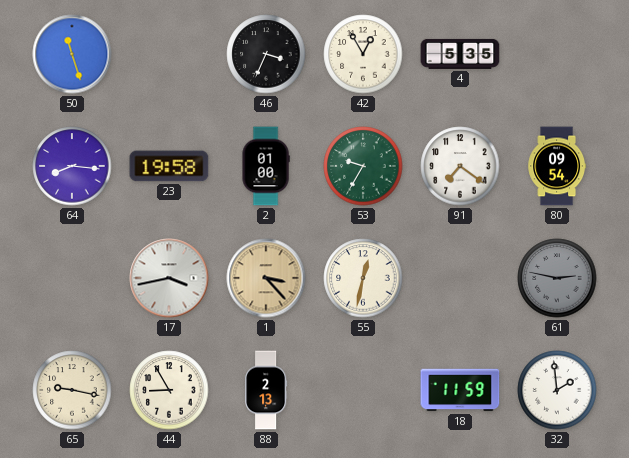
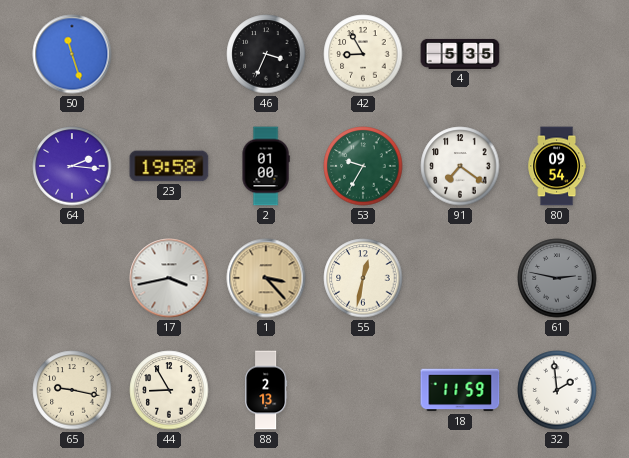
42: 12:55 -> 8:55 (363, 54)
64: 8:16 -> 2:16 (72, 166)
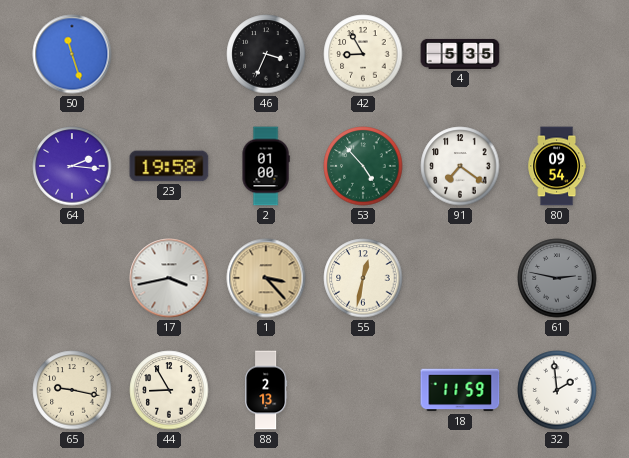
53: 9:35 -> 4:53 (363, 166)
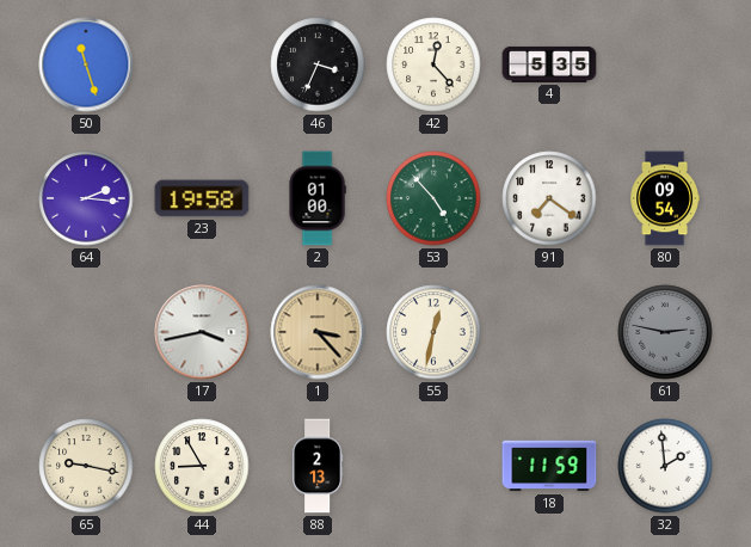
42: 8:55 -> 12:23 (433, 64)
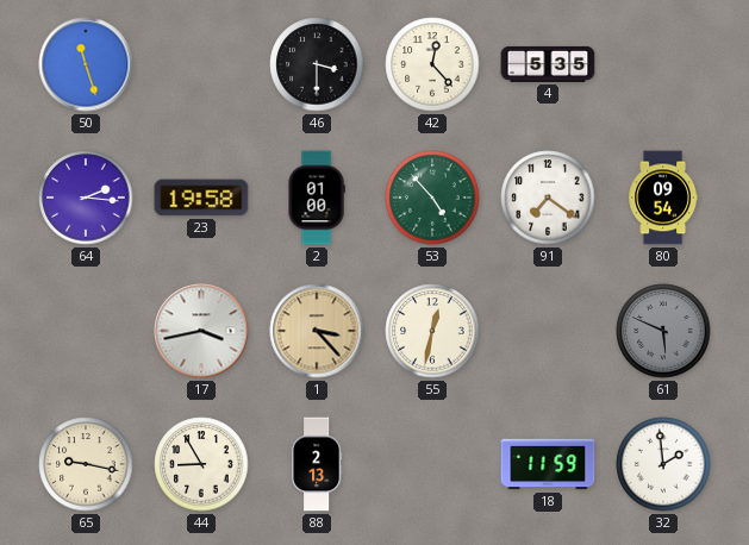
46: 3:34 -> 3:30 (317, 64)
61: 2:47 -> 5:49 (663, 331)
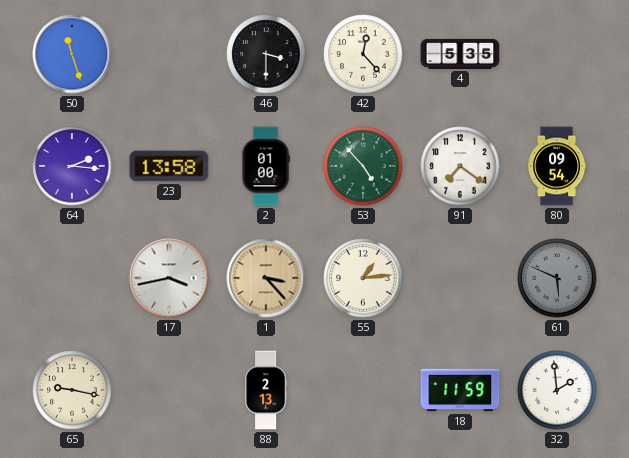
23: 19:58 -> 13:58 (169, 166)
55: 12:32 -> 1:14 (363, 278)
44: 8:55 -> none (201, 464)
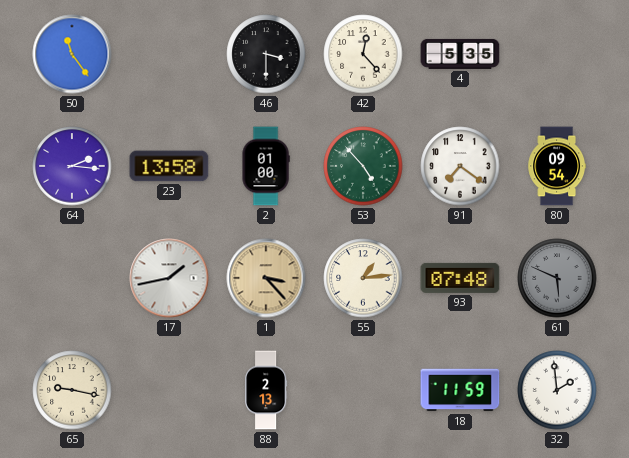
50: 11:27 -> 11:24 (72, 54)
17: 3:43 -> 1:43 (169, 278)
93: none -> 07:48 (460, 278)
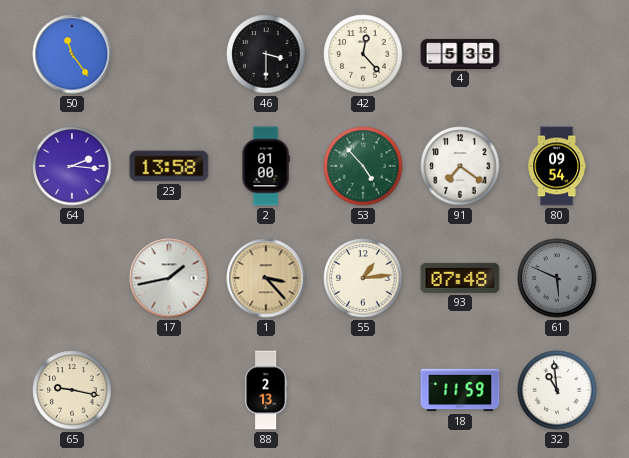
32: 1:59 -> 10:59 (557, 390)
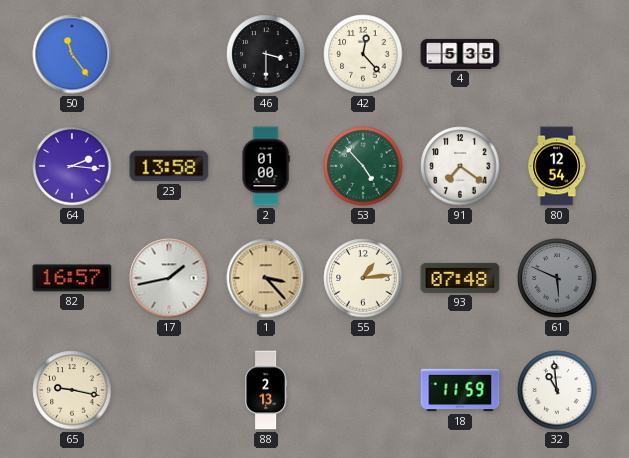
80: 09:54 -> 12:54 (556, 166)
82: none -> 16:57 (72, 278)
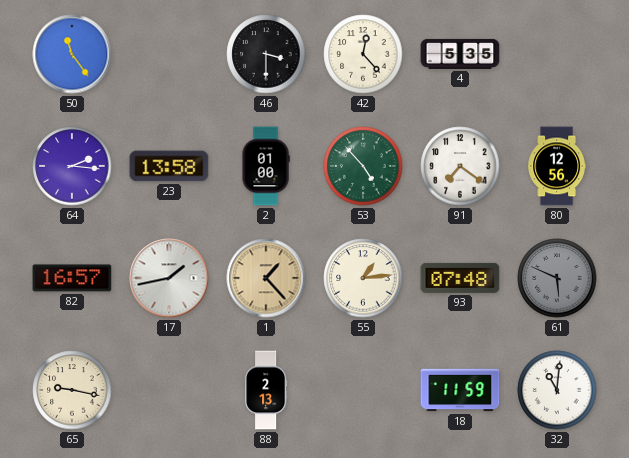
80: 12:54 -> 12:56 (556, 166)
1: 3:23 -> 1:23 (266, 278)
32: 10:59 -> 11:01 (557, 390)
